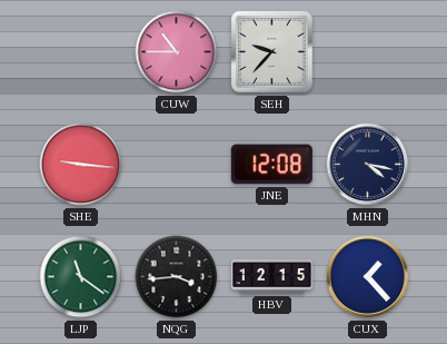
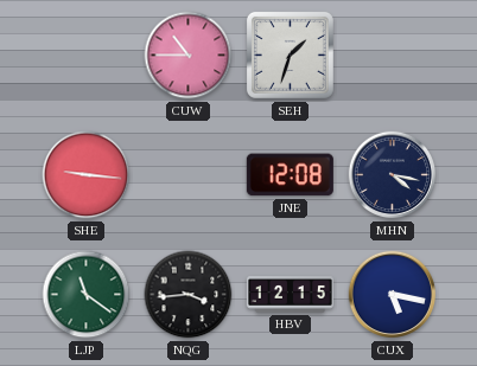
SEH: 9:37 -> 1:33 (290, 54)
CUX: 1:23 -> 5:17 (393, 295)
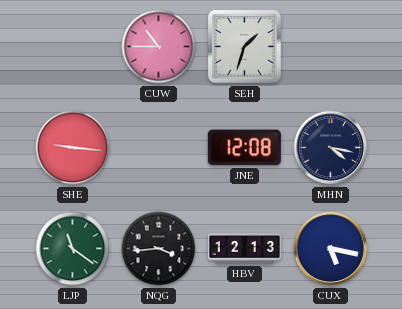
HBV: 12:15 -> 12:13 (244, 249)
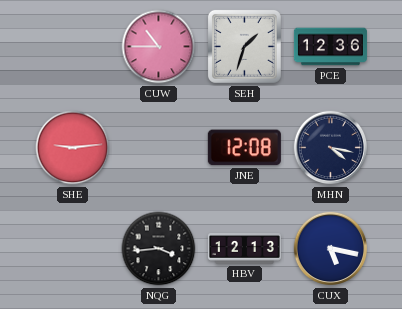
PCE: none -> 12:36 (330, 47)
SHE: 9:16 -> 9:14 (73, 148)
LJP: 11:21 -> none (73, 249)
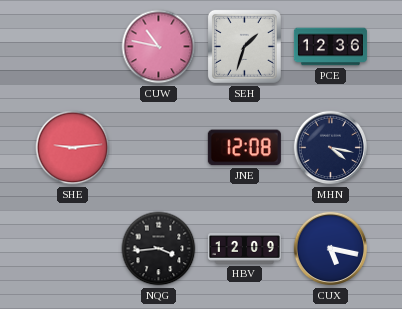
CUW: 10:45 -> 10:47 (159, 47)
HBV: 12:13 -> 12:09 (244, 249)
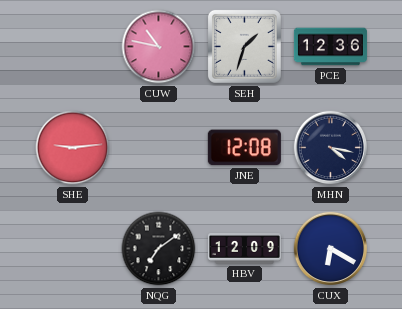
NQG: 3:44 -> 7:09 (159, 249)
CUX: 5:17 -> 6:20 (331, 249)
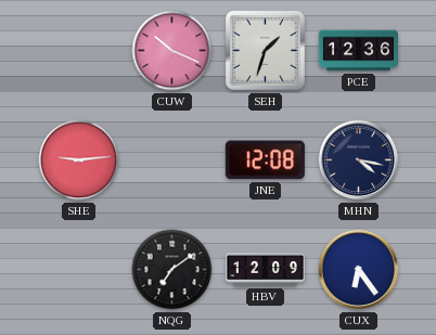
CUW: 10:47 -> 10:19 (172, 51)
CUX: 6:20 -> 6:24 (359, 270)
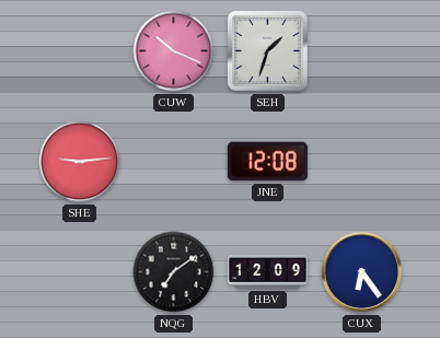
PCE: 12:36 -> none (358, 51)
MHN: 4:17 -> none (359, 160)
